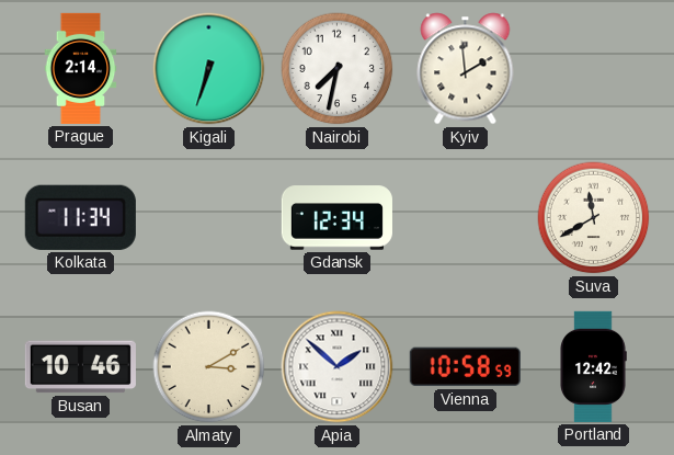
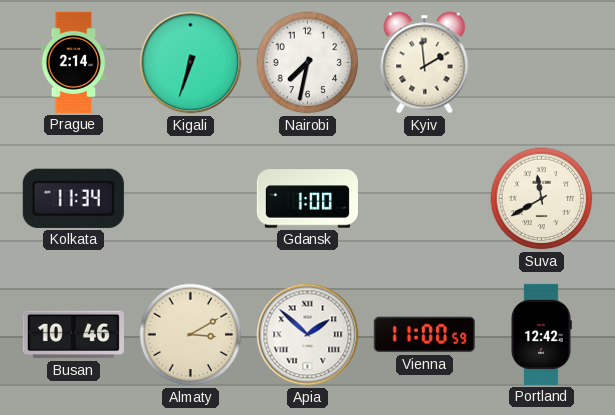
Gdansk: 12:34 -> 1:00 (307, 199)
Vienna: 10:58 -> 11:00 (424, 335)
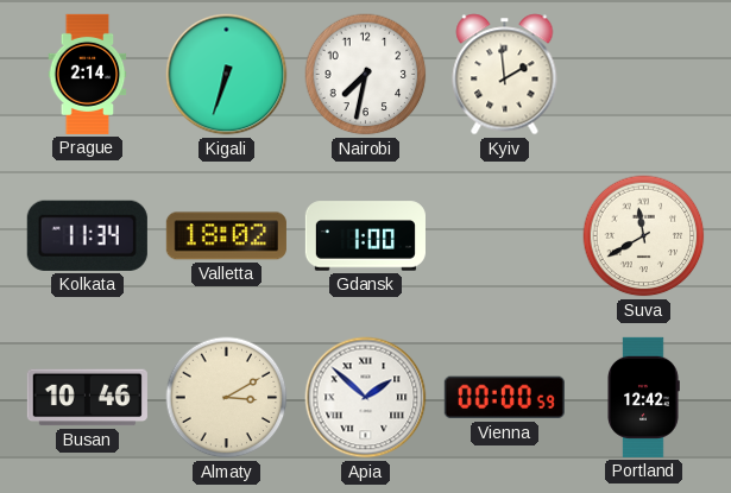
Valletta: none -> 18:02 (226, 236)
Vienna: 11:00 -> 00:00 (504, 398)
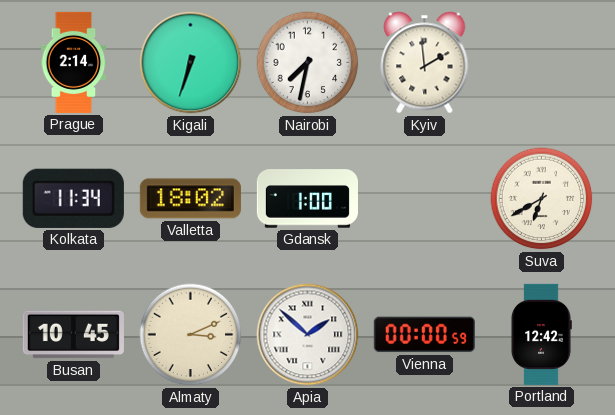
Suva: 11:40 -> 6:40 (542, 199)
Busan: 10:46 -> 10:45 (73, 335)
Almaty: 3:10 -> 3:11 (191, 335)
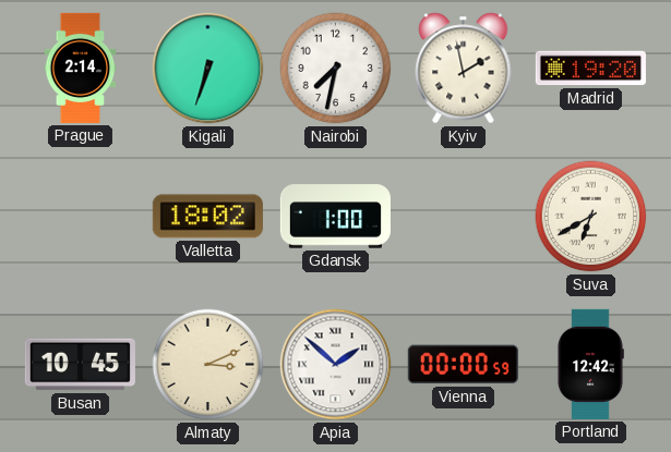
Kyiv: 1:59 -> 1:58 (464, 69)
Madrid: none -> 19:20 (590, 69)
Kolkata: 11:34 -> none (73, 198)
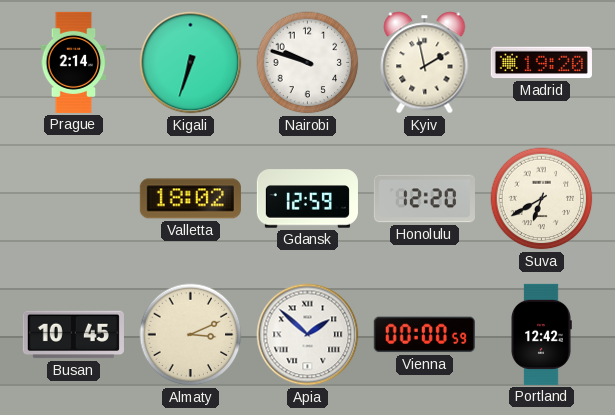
Nairobi: 7:32 -> 9:48 (308, 63)
Gdansk: 1:00 -> 12:59 (307, 199)
Honolulu: none -> 12:20 (424, 199)
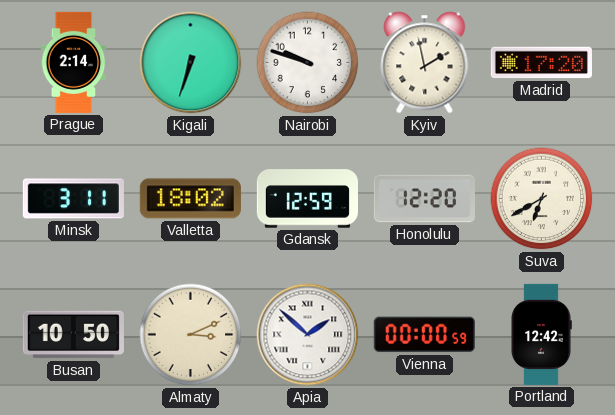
Madrid: 19:20 -> 17:20 (541, 63)
Minsk: none -> 3:11 (73, 199)
Busan: 10:45 -> 10:50 (73, 335)
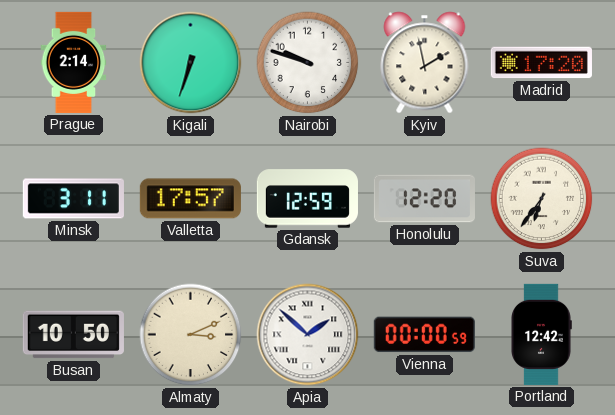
Valletta: 18:02 -> 17:57 (190, 199)
Suva: 6:40 -> 6:36 (542, 199)
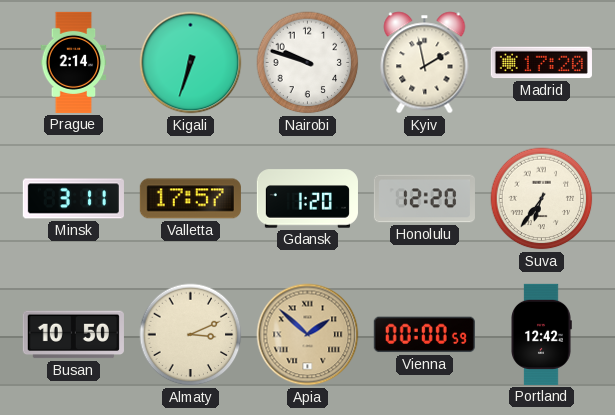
Gdansk: 12:59 -> 1:20 (307, 199)
Apia dial: white -> champagne (308, 335)
